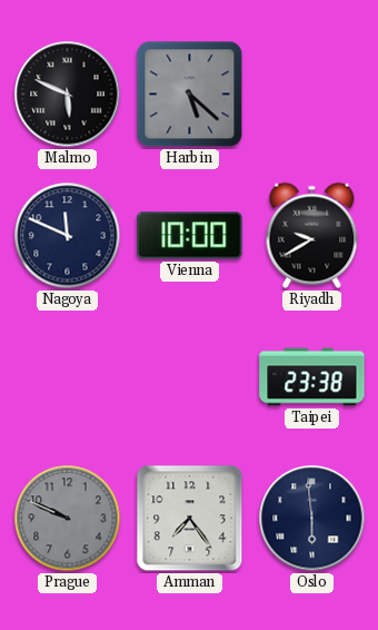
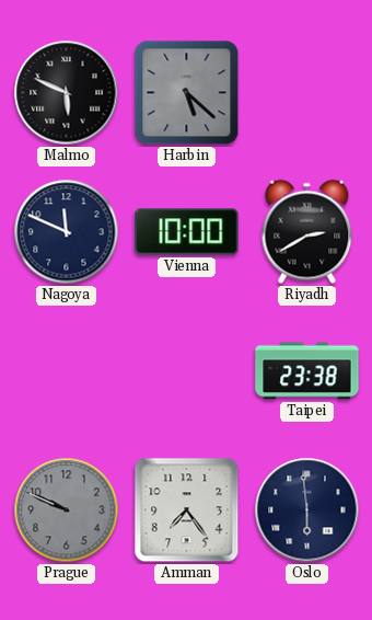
Riyadh: 9:40 -> 2:40 (307, 232)
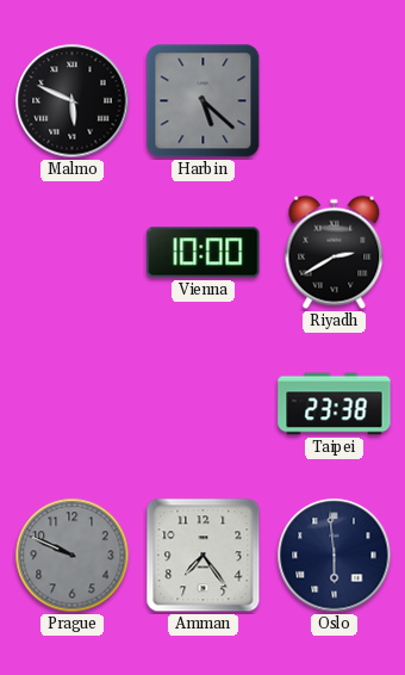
Nagoya: 11:49 -> none (67, 232)
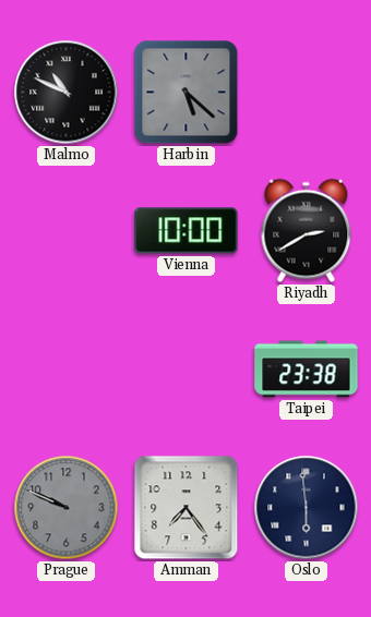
Malmo: 5:49 -> 10:49 (67, 93)
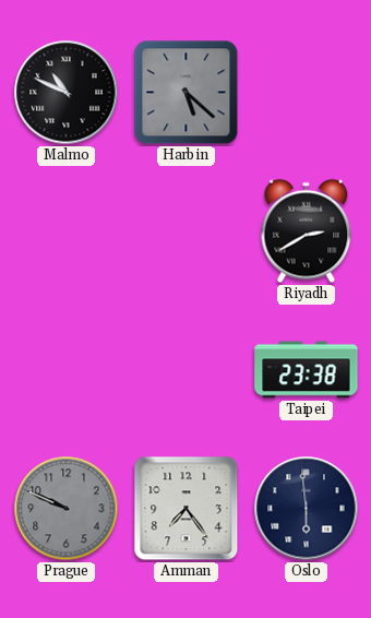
Vienna: 10:00 -> none (187, 231)
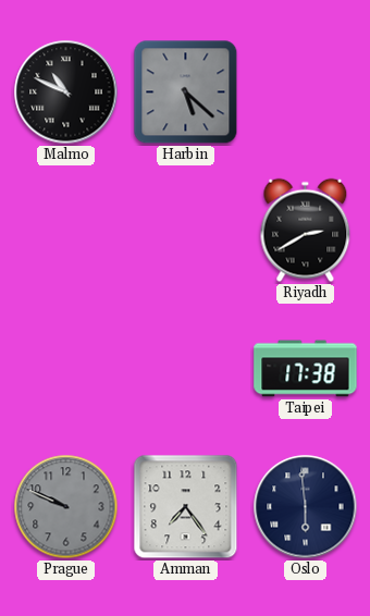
Taipei: 23:38 -> 17:38 (306, 369)
